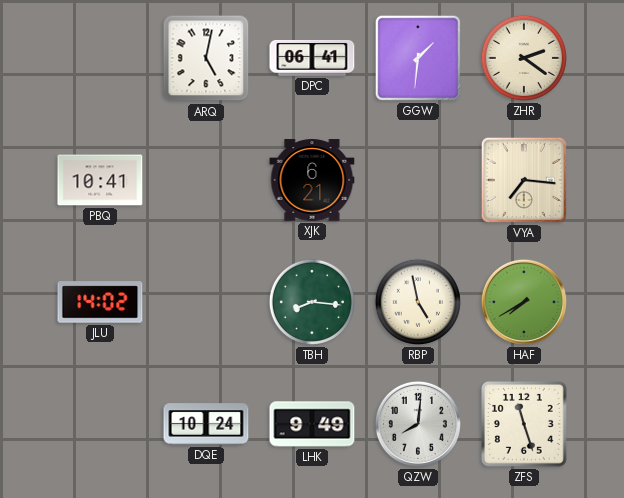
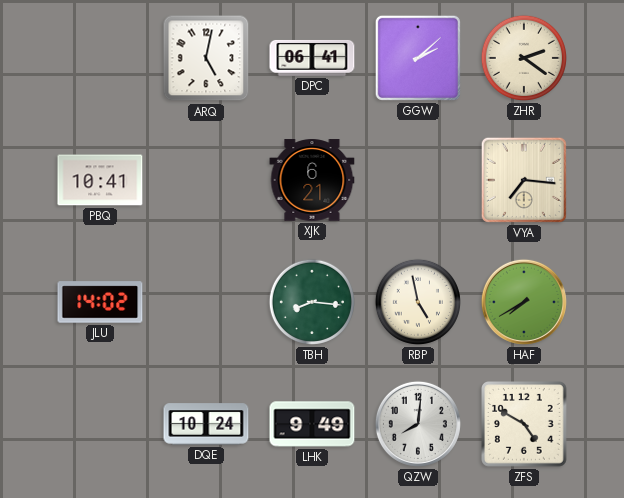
GGW: 1:31 -> 2:08 (418, 58)
ZFS: 11:27 -> 4:50 (525, 425)
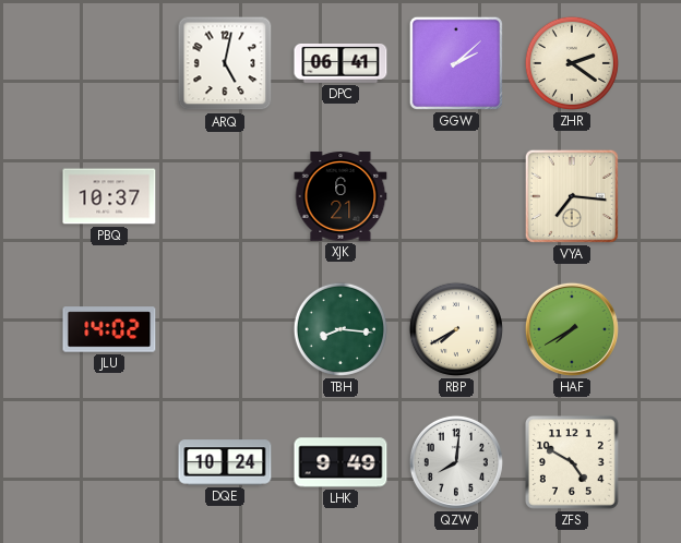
PBQ: 10:41 -> 10:37 (109, 196)
RBP: 4:58 -> 7:40 (456, 329)
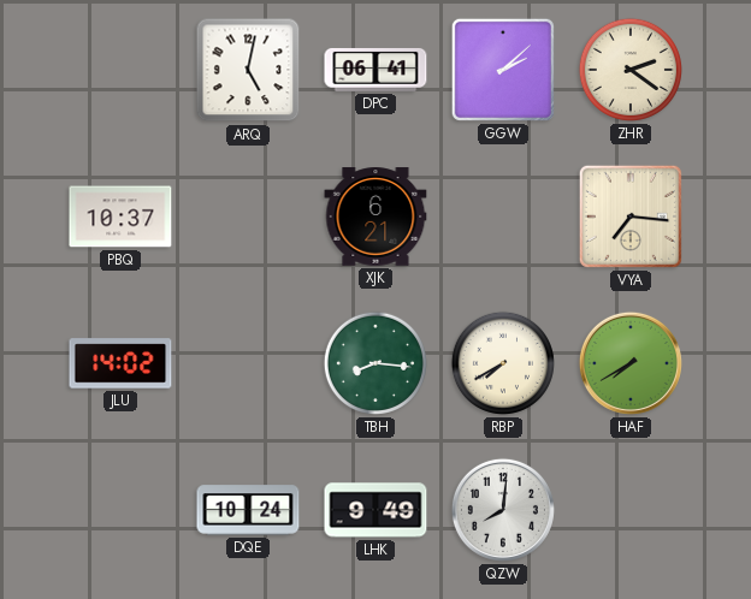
ZFS: 4:50 -> none (573, 463)
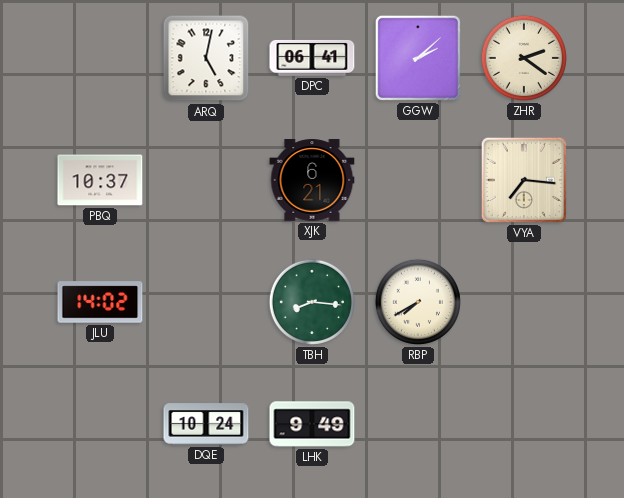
HAF: 7:40 -> none (631, 363)
QZW: 8:01 -> none (503, 510)
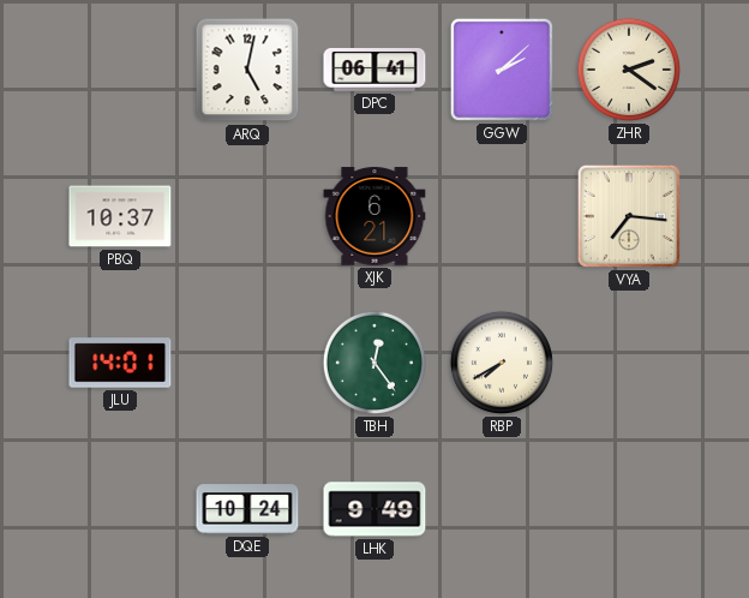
JLU: 14:02 -> 14:01 (120, 363)
TBH: 8:16 -> 12:24 (374, 363)
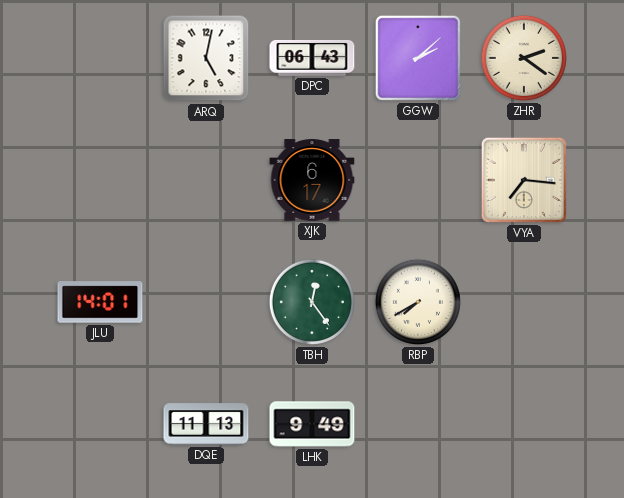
DPC: 06:41 -> 06:43 (312, 58)
PBQ: 10:37 -> none (120, 216)
XJK: 6:21 -> 6:17 (312, 180)
DQE: 10:24 -> 11:13 (206, 424)
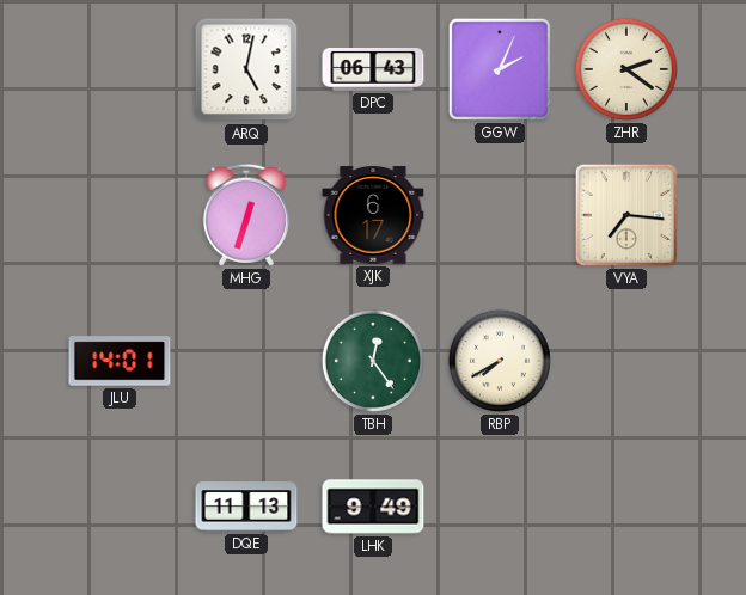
GGW: 2:08 -> 2:04 (500, 69)
MHG: none -> 12:33 (246, 215)
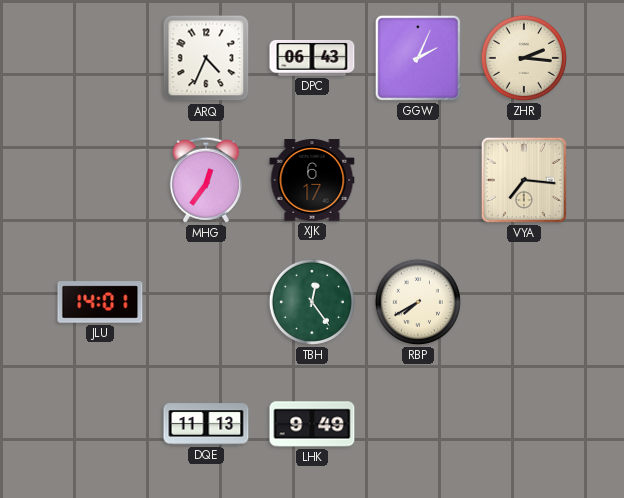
ARQ: 5:02 -> 4:34 (206, 58)
ZHR: 2:21 -> 2:16 (524, 58)
MHG: 12:33 -> 12:36 (206, 180)
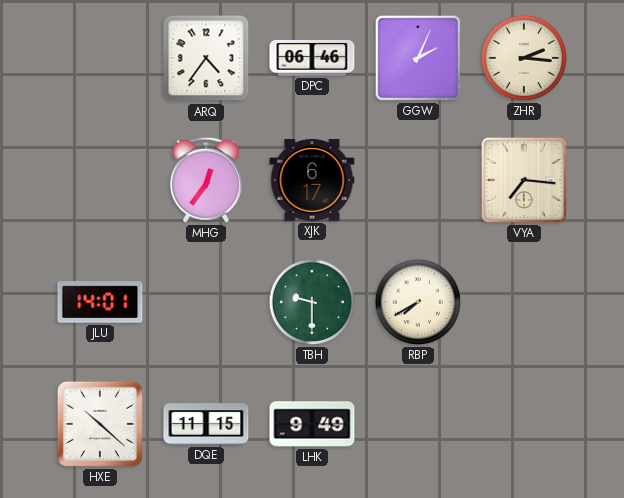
ARQ: 4:34 -> 4:36 (206, 58)
DPC: 06:43 -> 06:46 (312, 58)
TBH: 12:24 -> 9:30 (312, 302)
HXE: none -> 10:22 (100, 424)
DQE: 11:13 -> 11:15 (206, 424)
